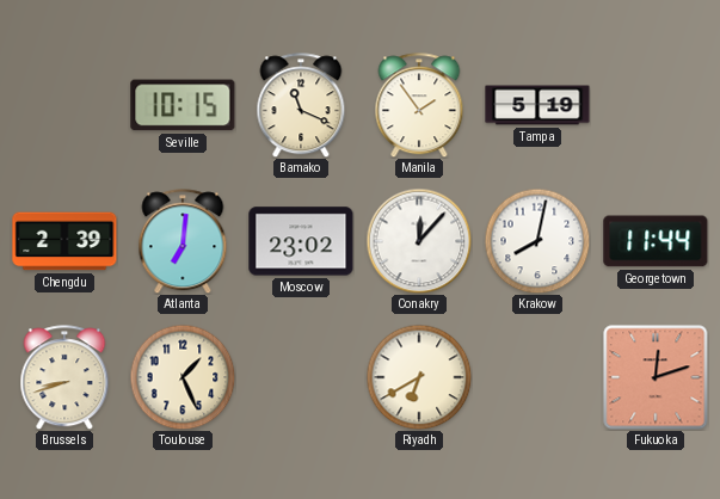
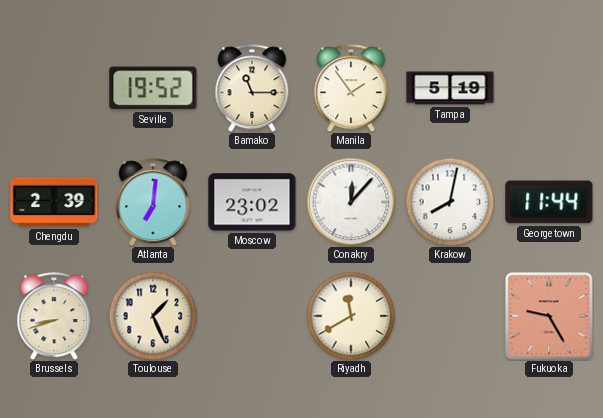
Seville: 10:15 -> 19:52 (153, 88)
Bamako: 11:19 -> 11:15 (252, 88)
Riyadh: 6:40 -> 11:40 (351, 316)
Fukuoka: 12:12 -> 9:25 (549, 316)
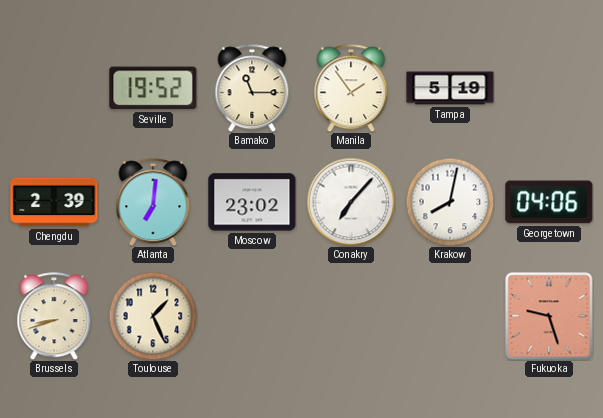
Conakry: 12:07 -> 7:07 (351, 202)
Georgetown: 11:44 -> 04:06 (549, 202)
Riyadh: 11:40 -> none (351, 316)
Fukuoka: 9:25 -> 9:27 (549, 316)
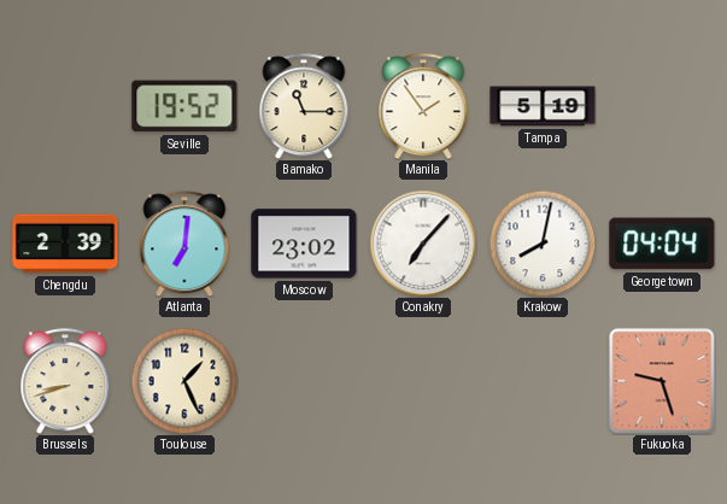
Georgetown: 04:06 -> 04:04 (662, 244)
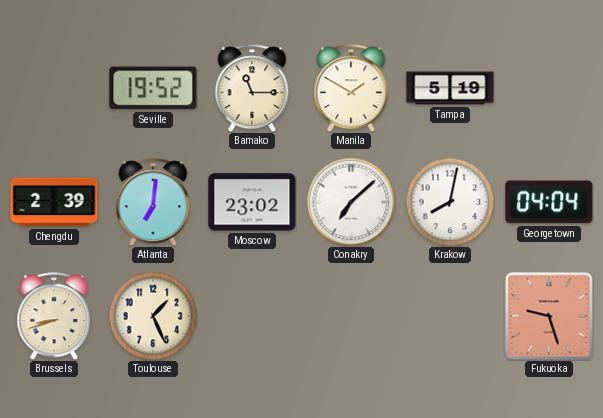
Manila: 1:54 -> 1:50 (351, 88)
Conakry: 7:07 -> 7:08 (351, 202)
